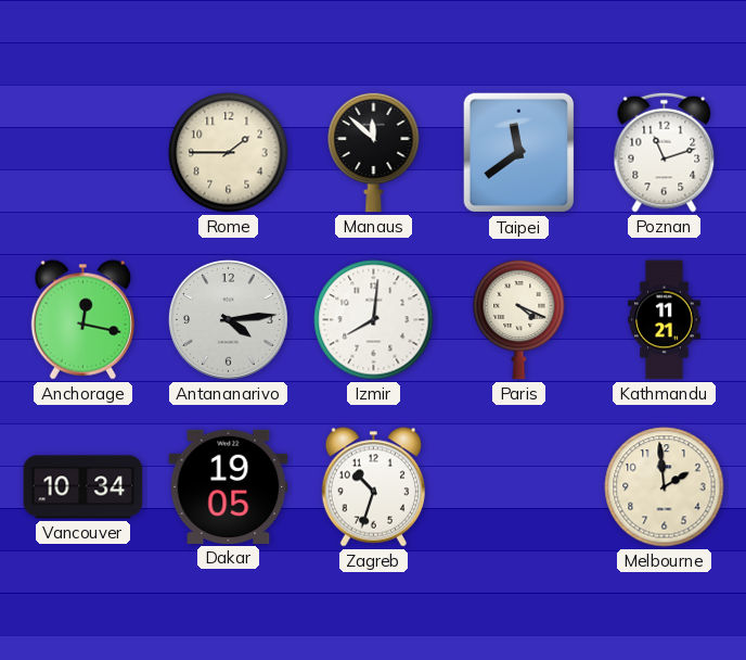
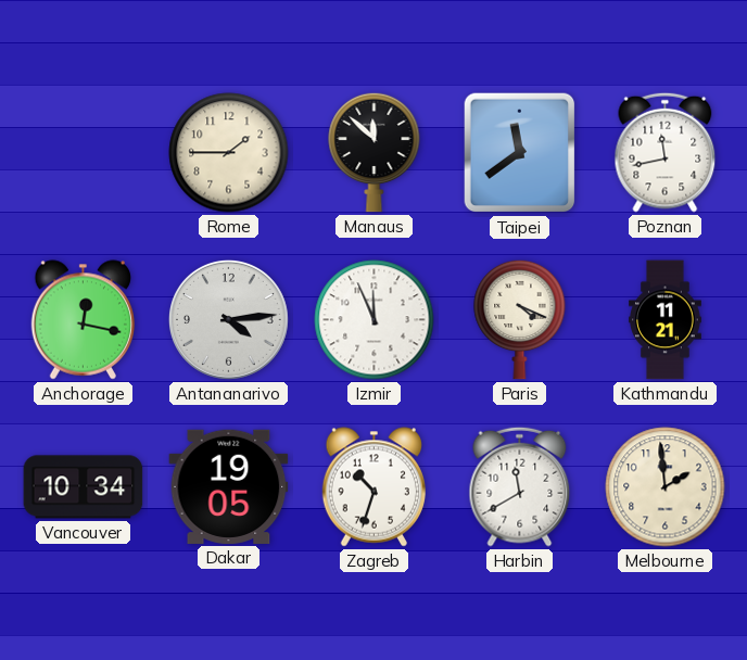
Poznan: 11:12 -> 11:43 (666, 152)
Izmir: 8:01 -> 11:56 (375, 320)
Harbin: none -> 11:40 (520, 486)
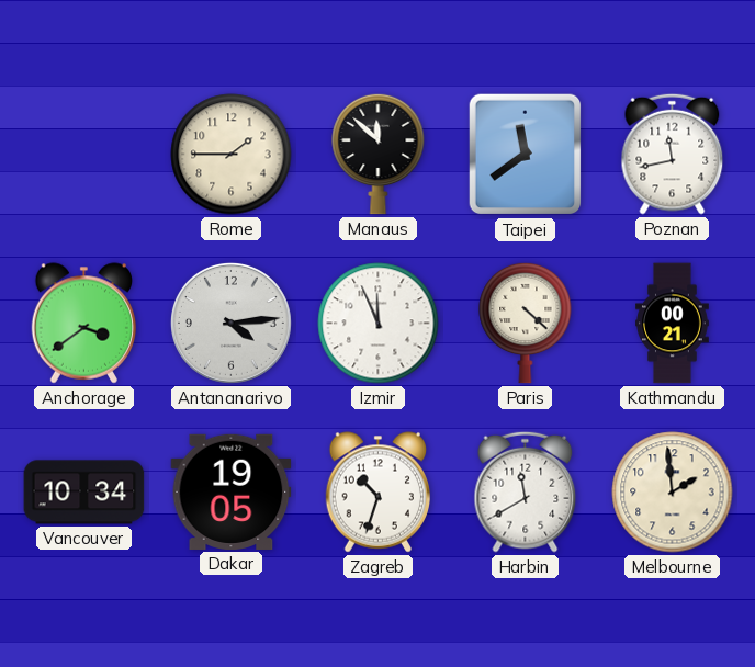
Anchorage: 12:17 -> 3:39 (83, 324)
Paris: 4:19 -> 4:22 (526, 323)
Kathmandu: 11:21 -> 00:21 (673, 324)
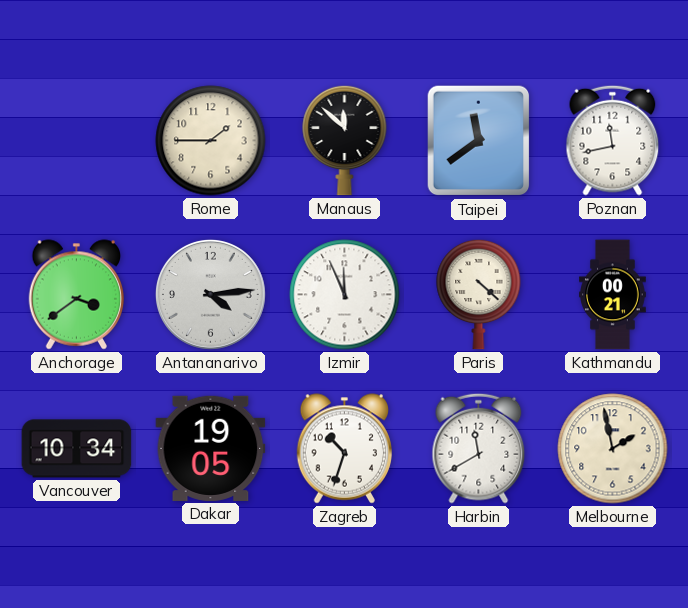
Melbourne: 1:59 -> 1:58 (613, 449)
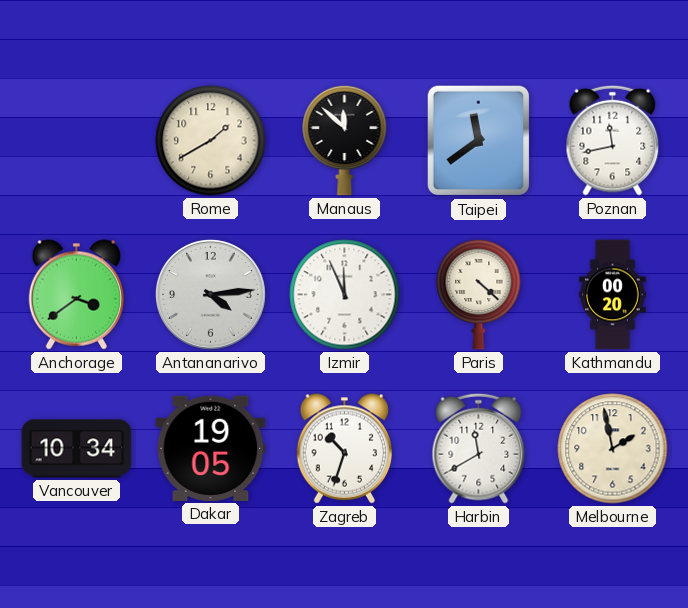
Rome: 1:45 -> 1:40 (211, 141)
Kathmandu: 00:21 -> 00:20 (613, 295)
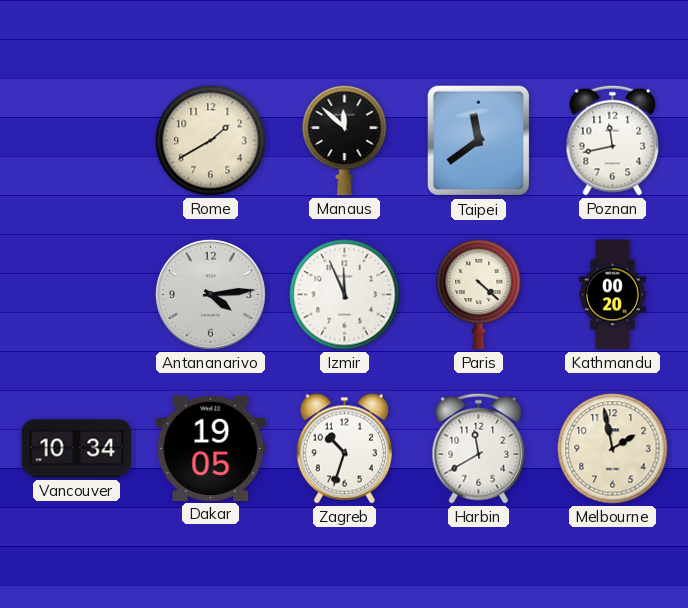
Anchorage: 3:39 -> none (76, 295)
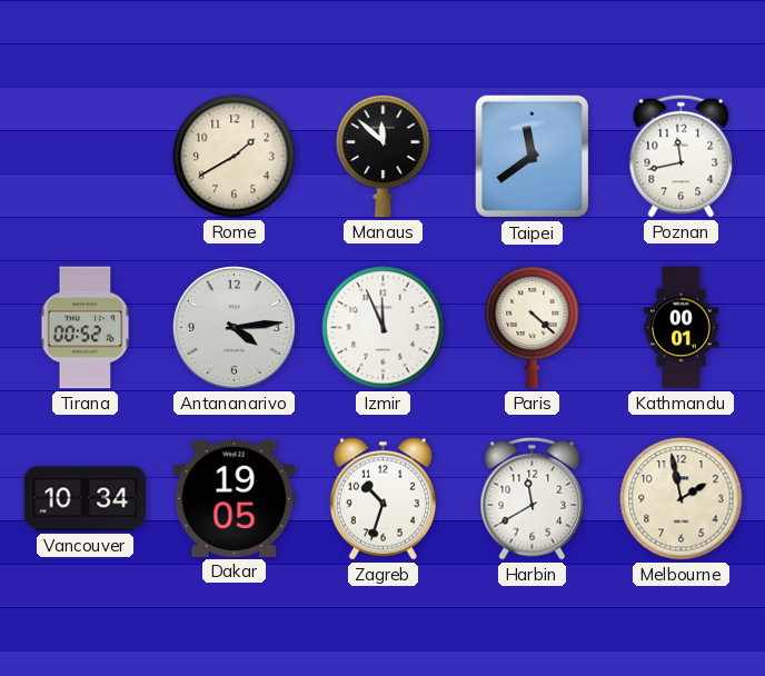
Tirana: none -> 00:52 (86, 328)
Kathmandu: 00:20 -> 00:01 (682, 328)
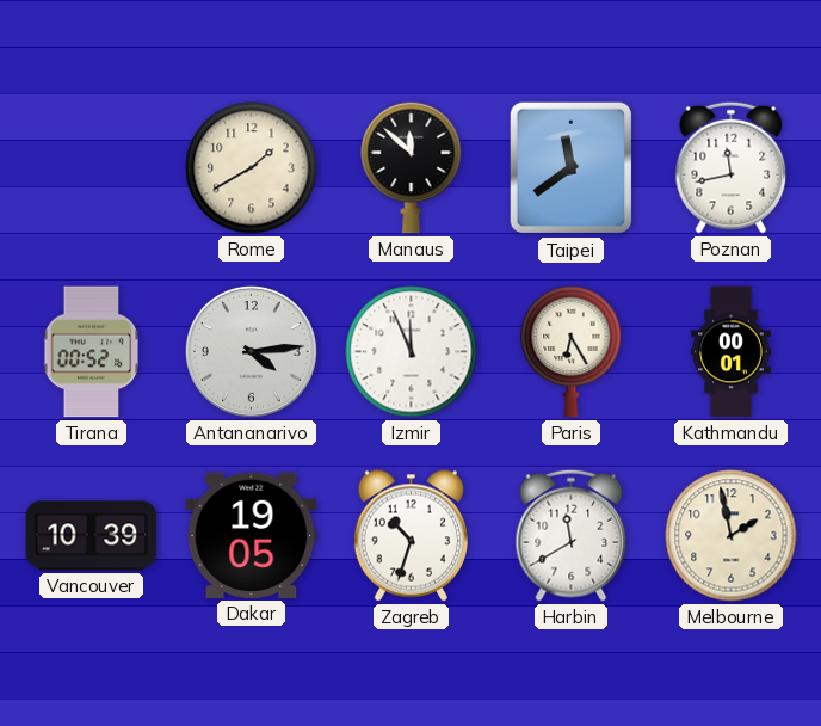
Paris: 4:22 -> 6:25 (572, 351)
Vancouver: 10:34 -> 10:39 (92, 536)
